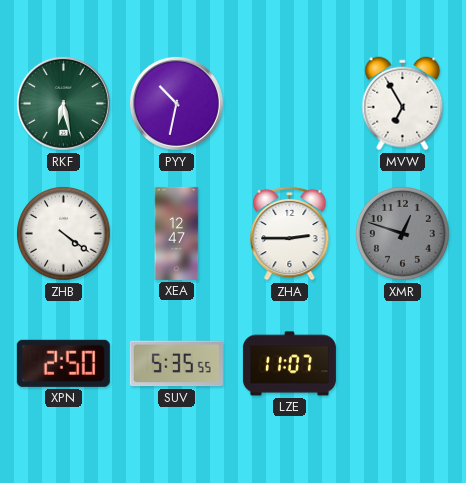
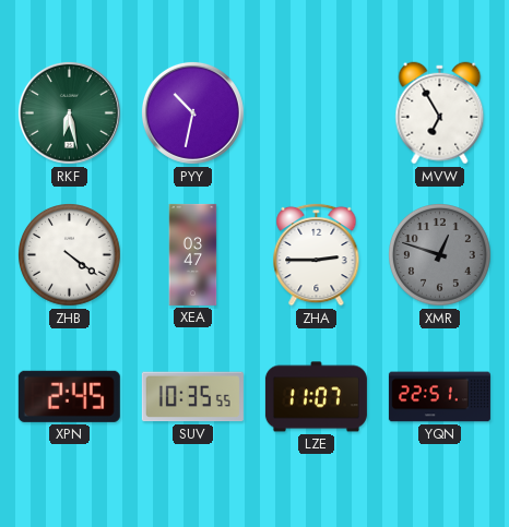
XEA: 12:47 -> 03:47 (193, 254)
XPN: 2:50 -> 2:45 (69, 396)
SUV: 5:35 -> 10:35 (192, 397)
YQN: none -> 22:51 (439, 397)
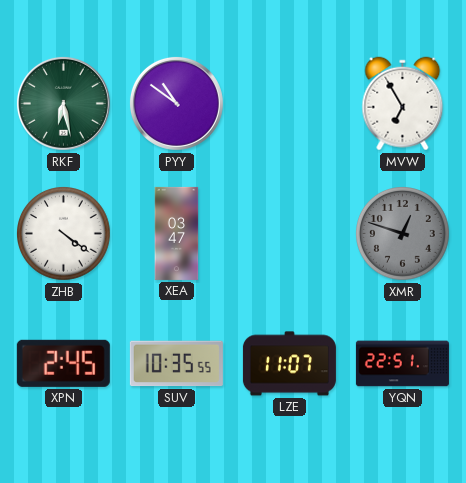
PYY: 10:32 -> 10:51 (176, 103)
ZHA: 2:45 -> none (317, 254)
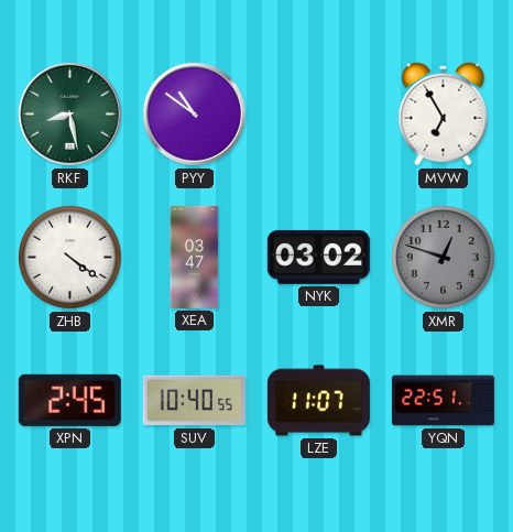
RKF: 6:28 -> 8:28 (69, 113)
NYK: none -> 03:02 (318, 257)
SUV: 10:35 -> 10:40 (194, 401)
